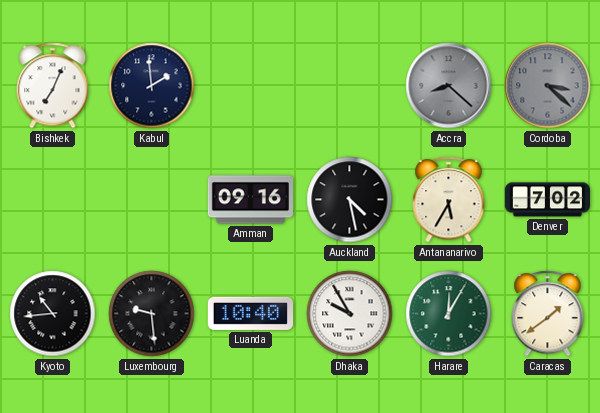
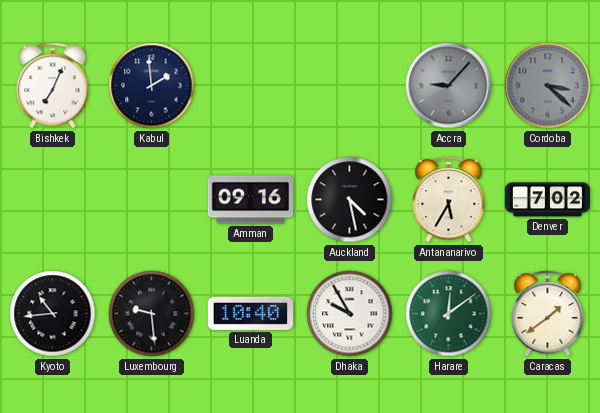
Accra: 8:22 -> 9:07 (449, 86)
Harare: 12:05 -> 12:09 (449, 314)
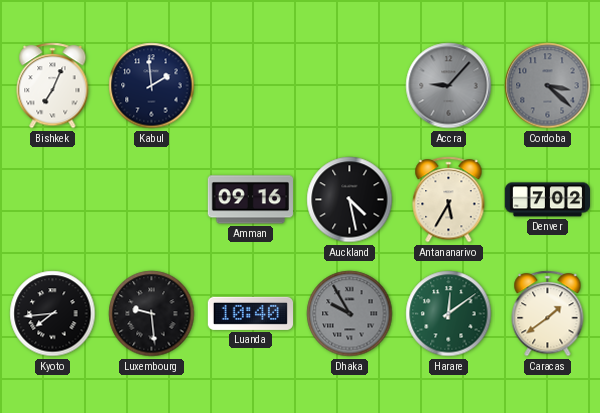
Kyoto: 10:44 -> 7:44 (53, 314)
Dhaka dial: white -> grey (350, 314)
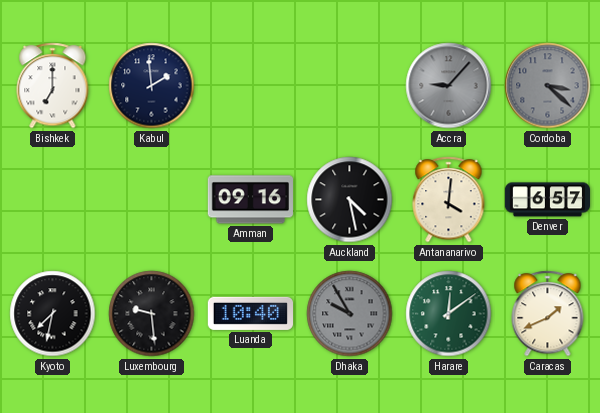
Bishkek: 7:04 -> 7:00 (53, 86)
Antananarivo: 5:35 -> 4:01 (449, 200)
Denver: 7:02 -> 6:57 (547, 200)
Kyoto: 7:44 -> 7:32 (53, 314)
Caracas: 1:39 -> 1:41 (548, 314)
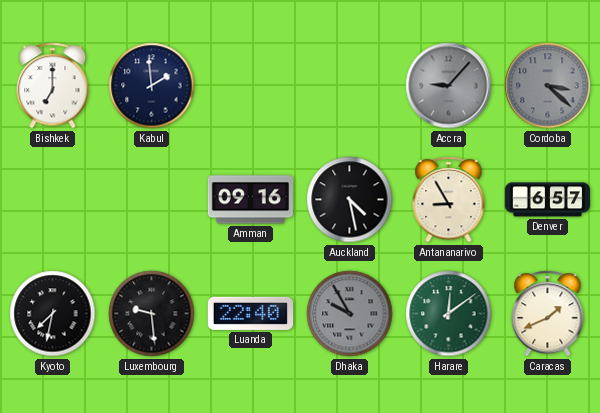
Antananarivo: 4:01 -> 8:55 (449, 200)
Luanda: 10:40 -> 22:40 (250, 313)
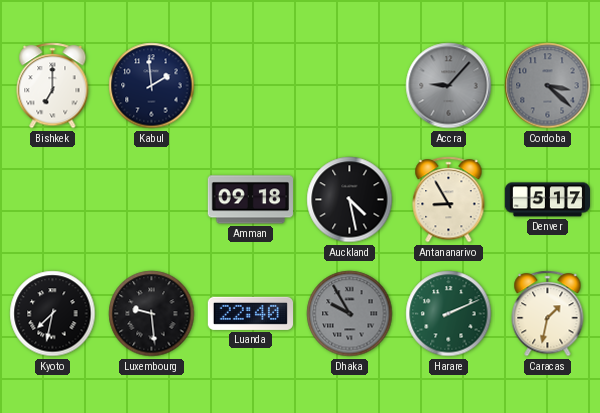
Amman: 09:16 -> 09:18 (250, 200)
Denver: 6:57 -> 5:17 (547, 200)
Harare: 12:09 -> 2:11 (449, 314)
Caracas: 1:41 -> 1:32 (548, 314)
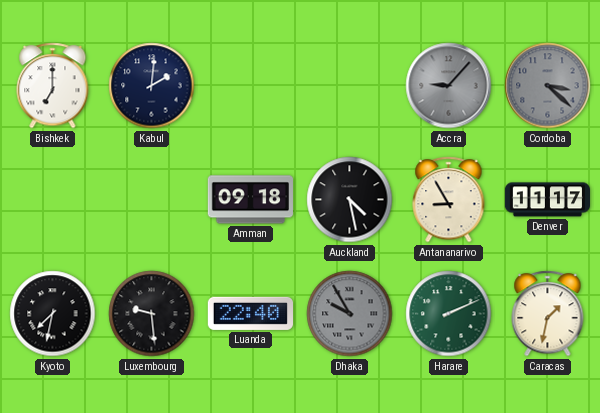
Kabul: 1:59 -> 2:01 (152, 86)
Denver: 5:17 -> 11:17 (547, 200)
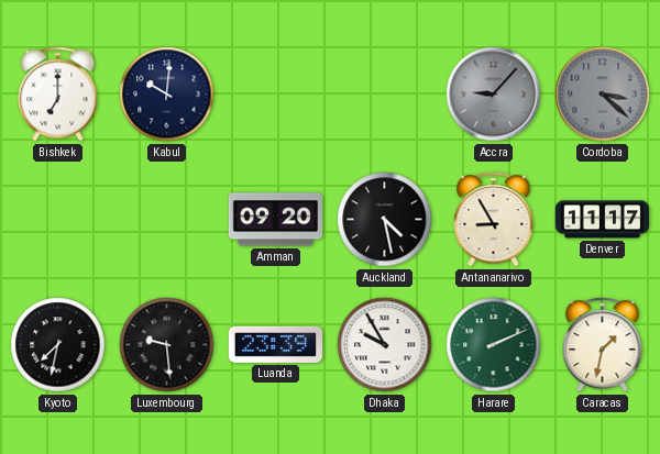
Kabul: 2:01 -> 10:01 (167, 95)
Amman: 09:18 -> 09:20 (275, 220)
Luanda: 22:40 -> 23:39 (275, 344)
Dhaka dial: grey -> white (385, 345)
